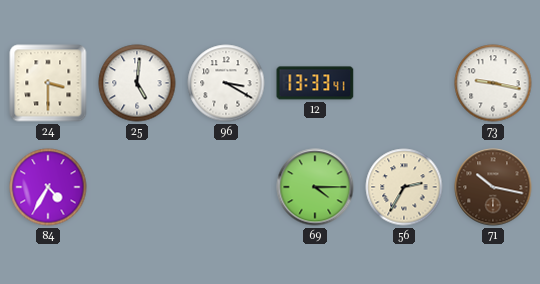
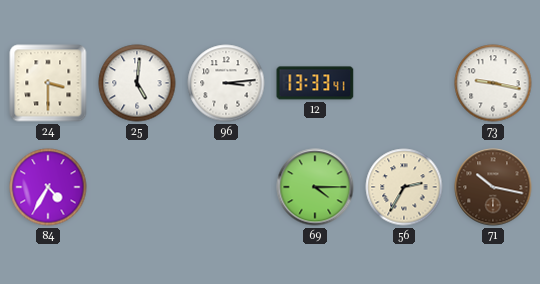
96: 3:20 -> 3:14 (226, 83)
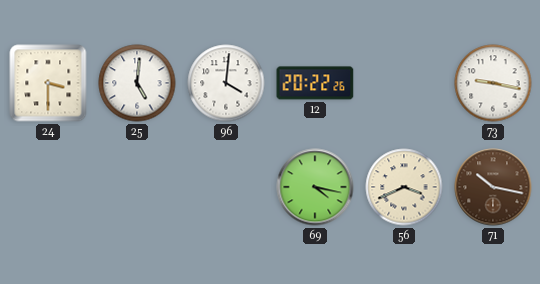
96: 3:14 -> 4:01 (226, 83)
12: 13:33 -> 20:22 (315, 83)
84: 4:35 -> none (48, 187)
69: 4:15 -> 4:17 (315, 187)
56: 2:35 -> 3:41 (404, 187)
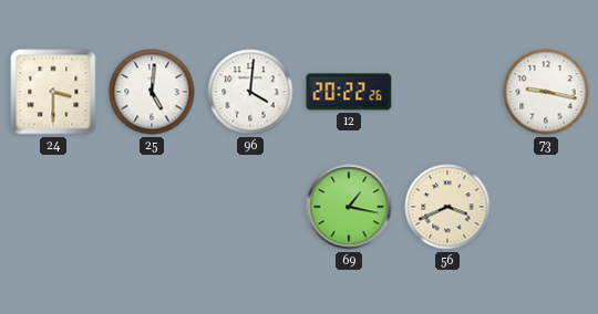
69: 4:17 -> 1:17 (349, 207)
71: 10:17 -> none (493, 187)
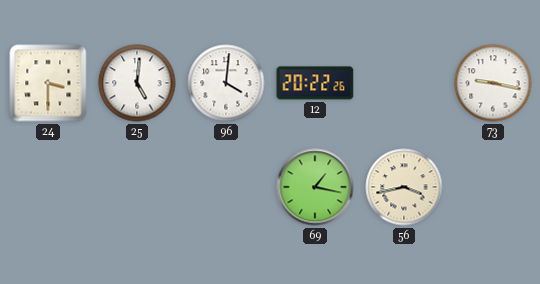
56: 3:41 -> 3:43 (404, 187)
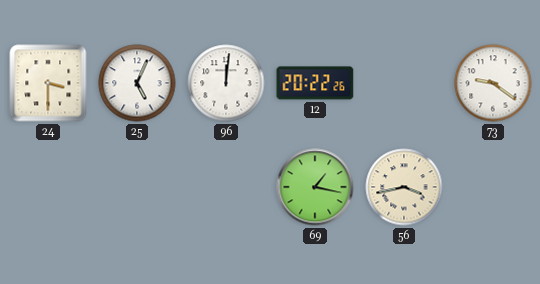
25: 5:01 -> 5:04 (137, 83)
96: 4:01 -> 12:01 (226, 83)
73: 9:17 -> 9:21 (493, 83)
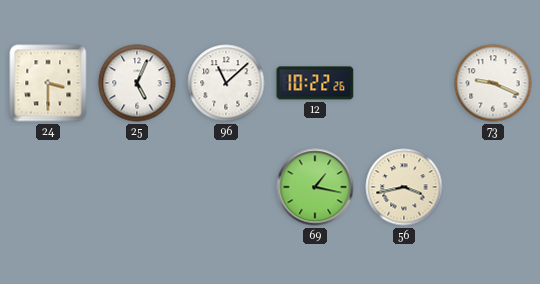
96: 12:01 -> 11:08 (226, 83)
12: 20:22 -> 10:22 (315, 83)
73: 9:21 -> 9:19 (493, 83)
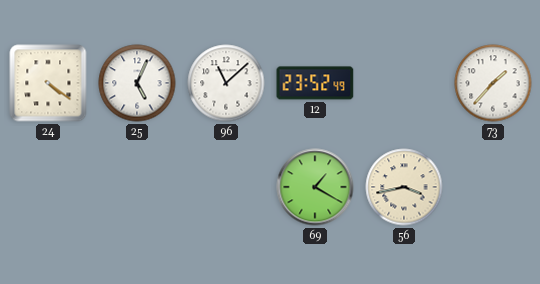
24: 3:30 -> 4:21 (48, 83)
12: 10:22 -> 23:52 (315, 83)
73: 9:19 -> 1:37 (493, 83)
69: 1:17 -> 1:20 (315, 187)
